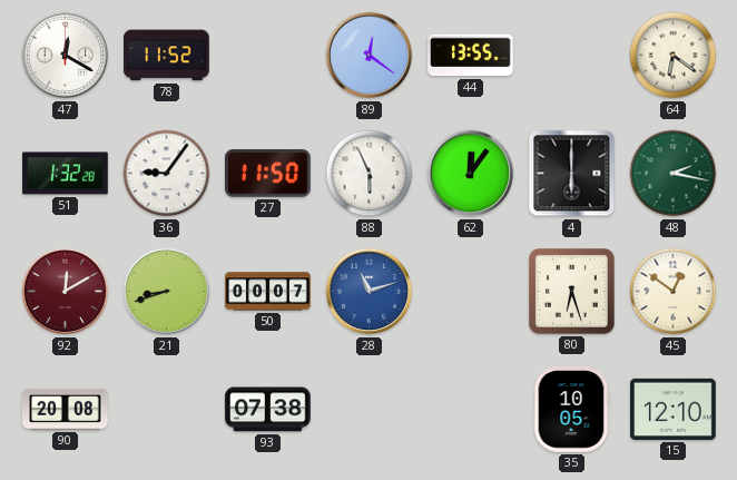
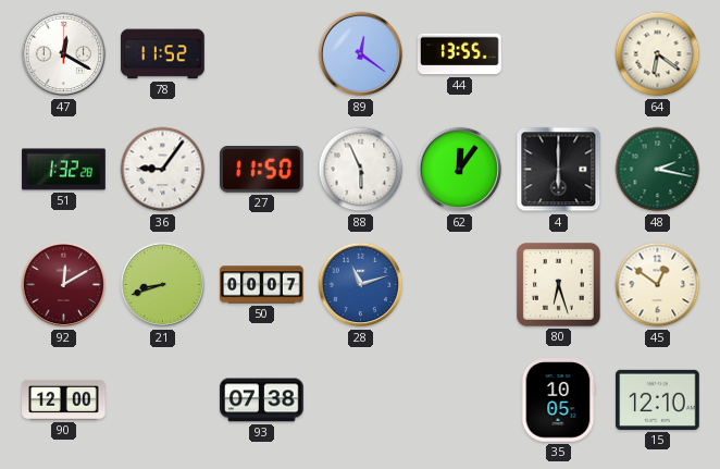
90: 20:08 -> 12:00 (64, 399)
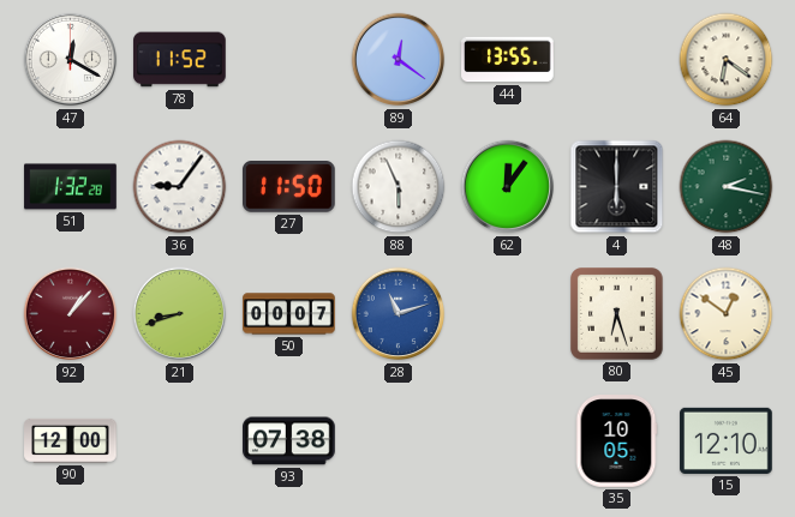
92: 12:10 -> 1:07 (71, 314)
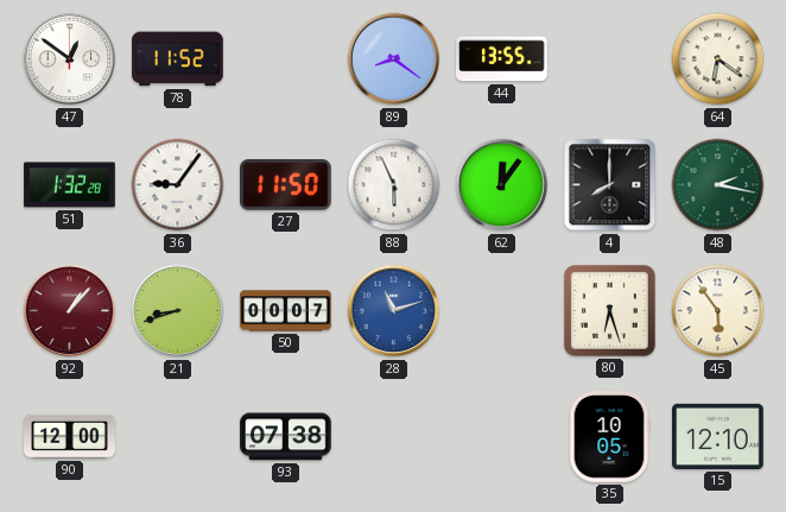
47: 12:20 -> 12:51 (70, 59)
89: 12:21 -> 8:21 (394, 59)
4: 6:00 -> 8:00 (610, 185)
45: 12:51 -> 5:54 (718, 311)
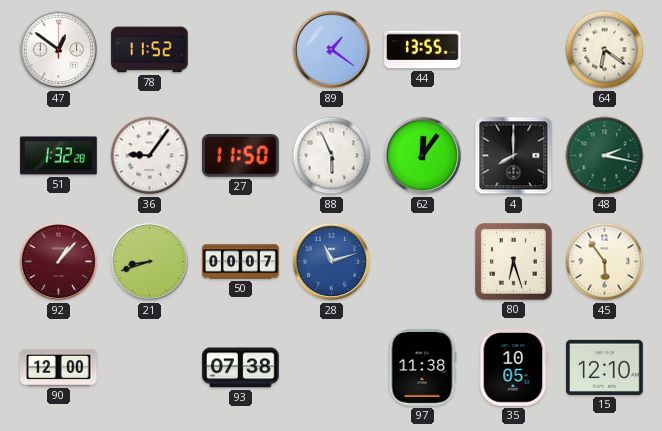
89: 8:21 -> 1:21 (332, 50)
97: none -> 11:38 (423, 368)
